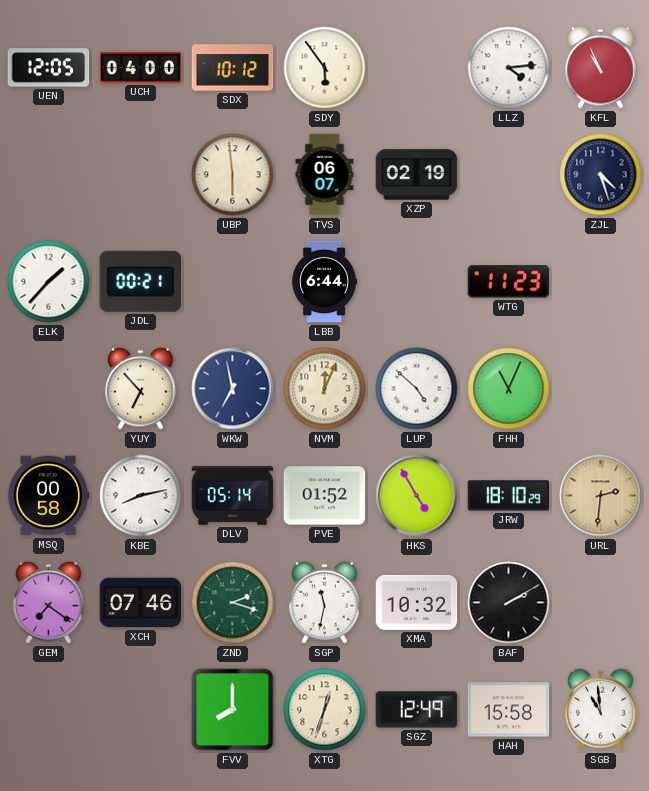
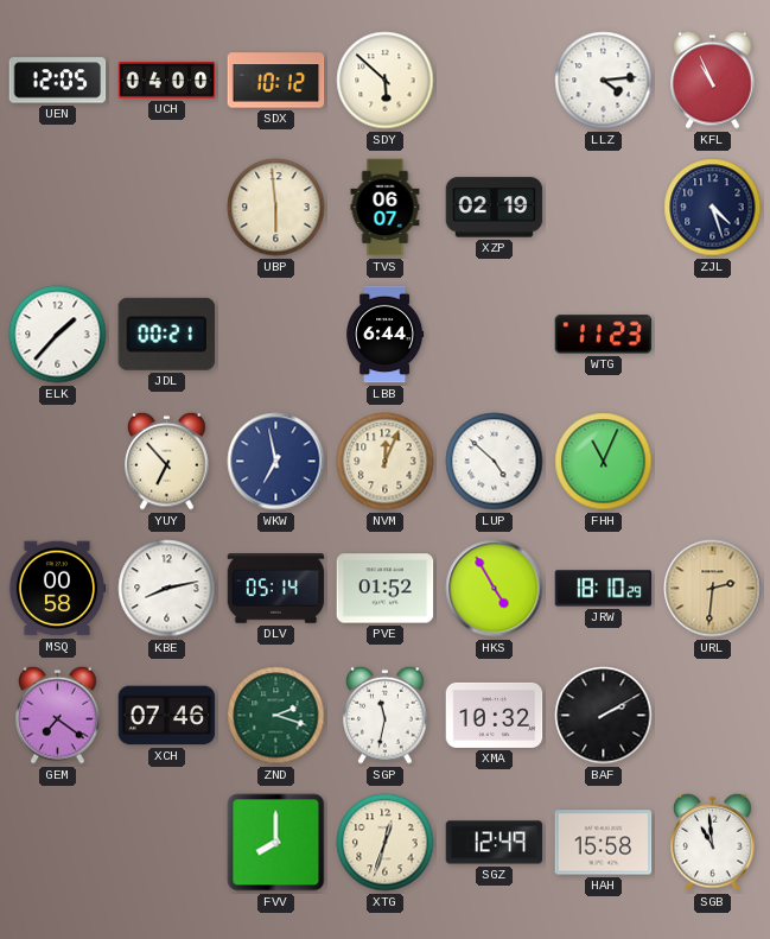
SDY: 5:54 -> 5:52 (386, 81)
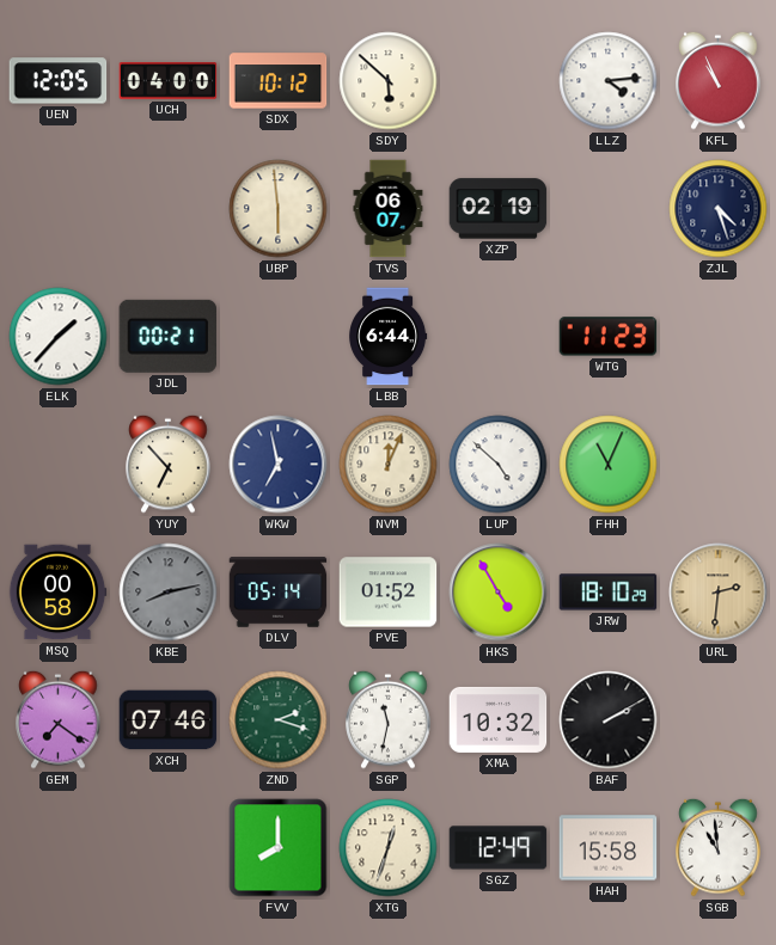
KBE dial: white -> grey (169, 593)
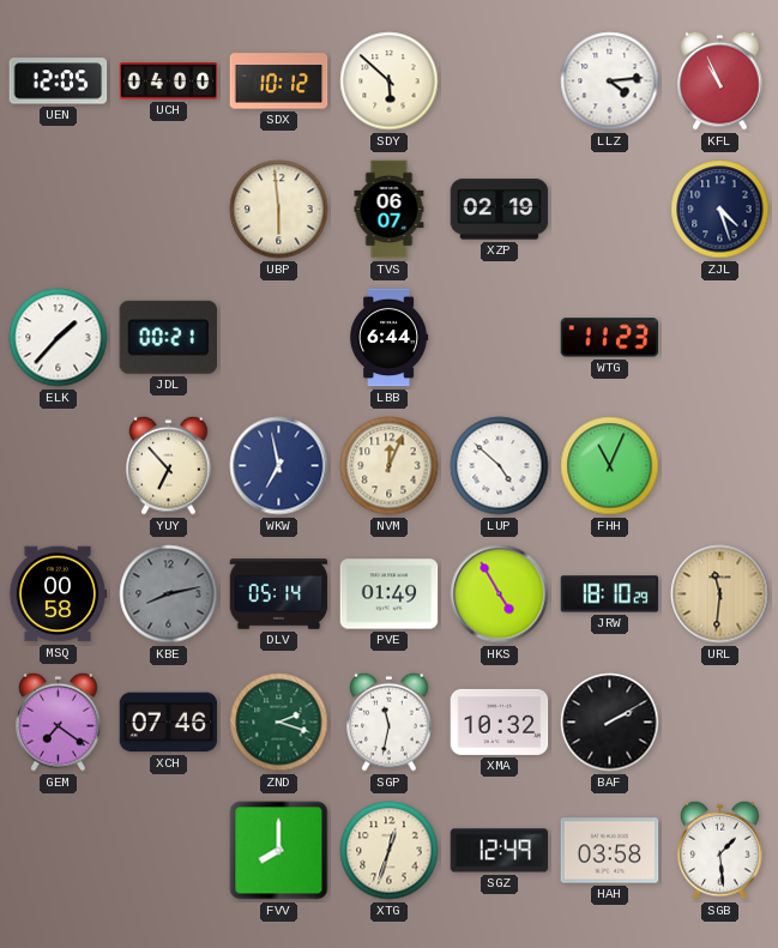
PVE: 01:52 -> 01:49 (390, 594)
URL: 2:31 -> 11:31 (720, 594)
HAH: 15:58 -> 03:58 (610, 851)
SGB: 10:59 -> 1:29 (720, 850)
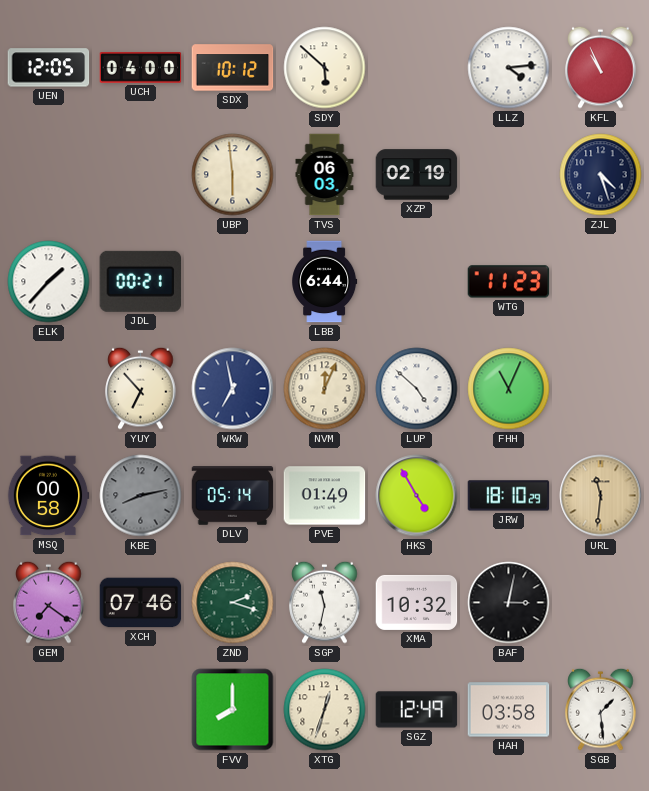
TVS: 06:07 -> 06:03 (325, 175)
BAF: 2:10 -> 3:02 (509, 603)
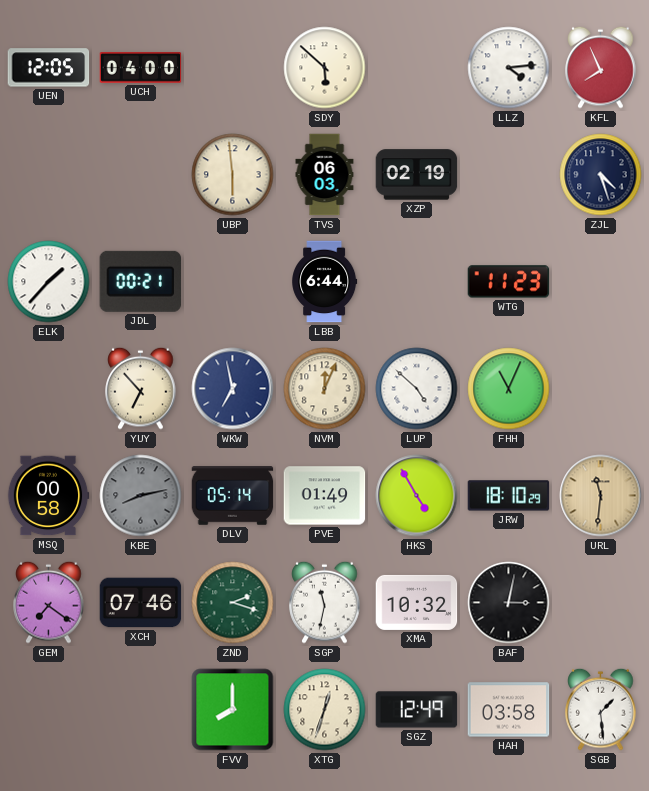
SDX: 10:12 -> none (233, 68)
KFL: 10:56 -> 7:56 (601, 67)
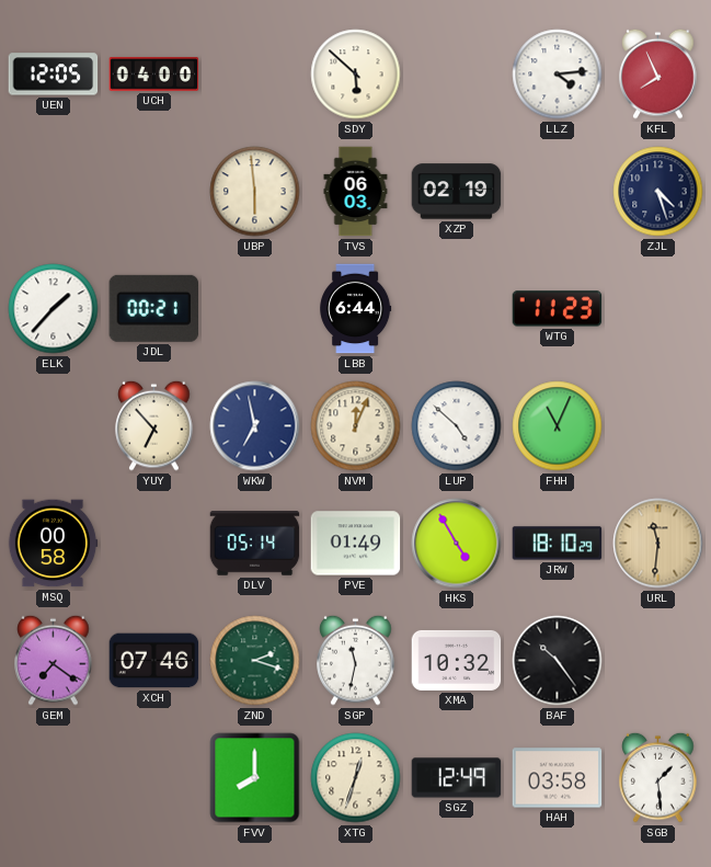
KBE: 8:13 -> none (141, 496)
BAF: 3:02 -> 10:24 (558, 661)
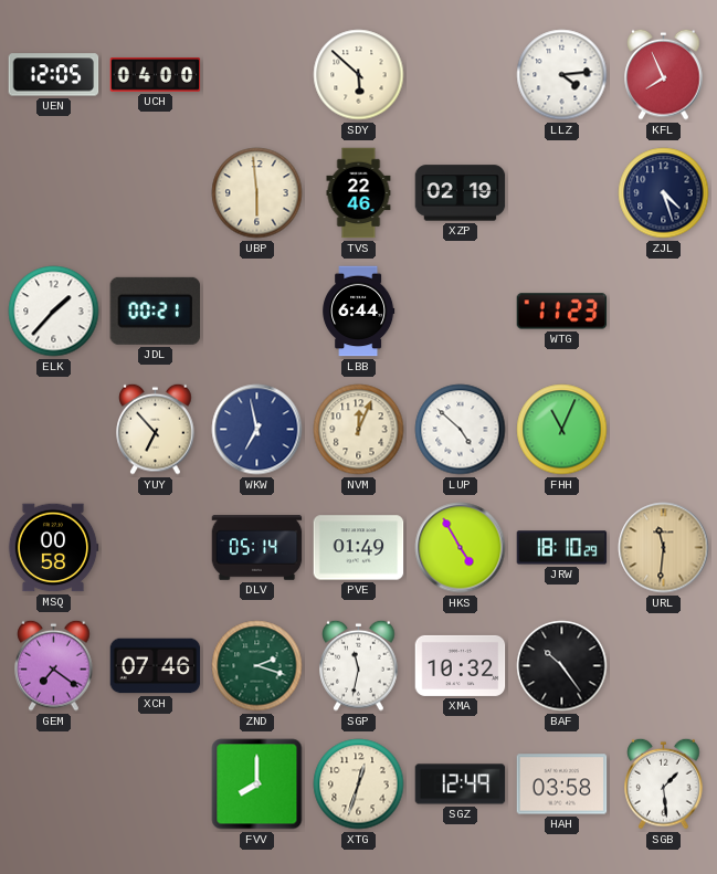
TVS: 06:03 -> 22:46 (359, 193)
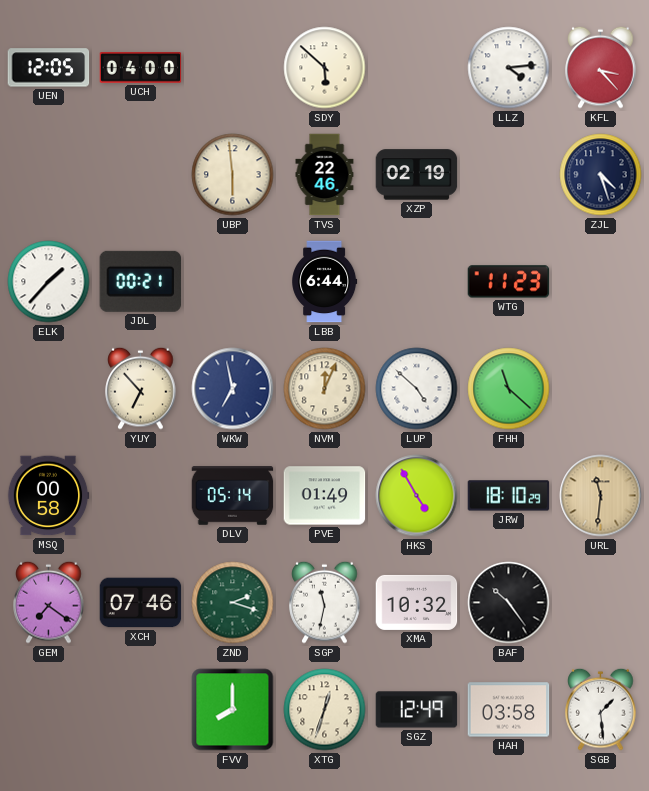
KFL: 7:56 -> 3:23 (601, 67)
FHH: 11:04 -> 11:22 (509, 389)
